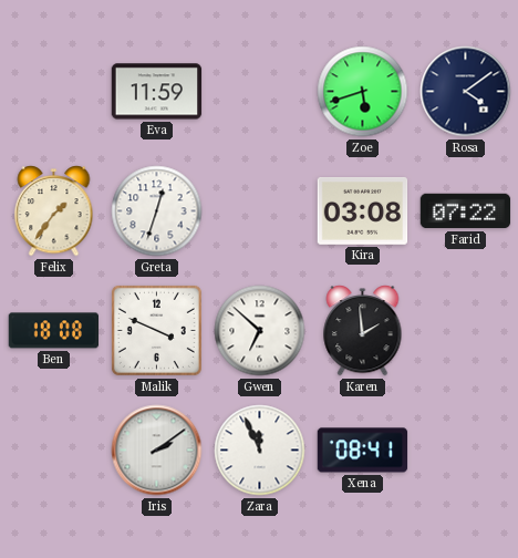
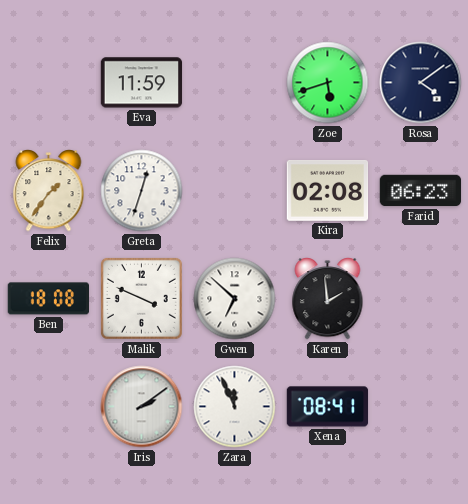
Kira: 03:08 -> 02:08 (328, 190)
Farid: 07:22 -> 06:23 (421, 191)
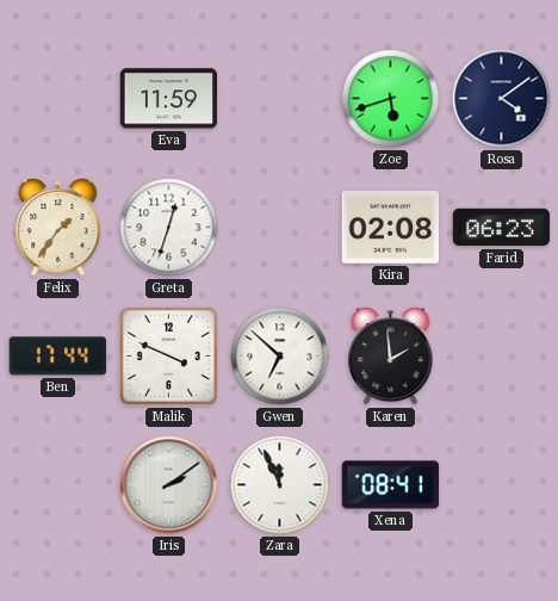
Ben: 18:08 -> 17:44 (57, 357)
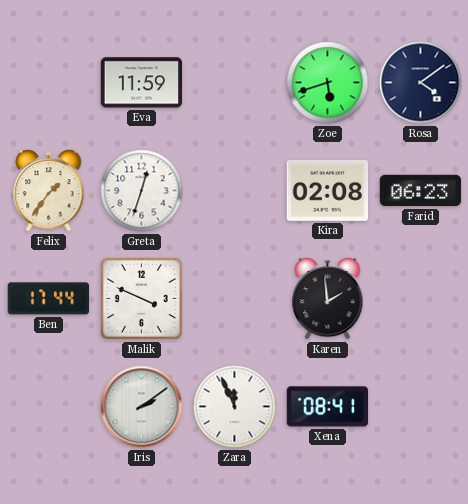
Gwen: 6:52 -> none (280, 357)
